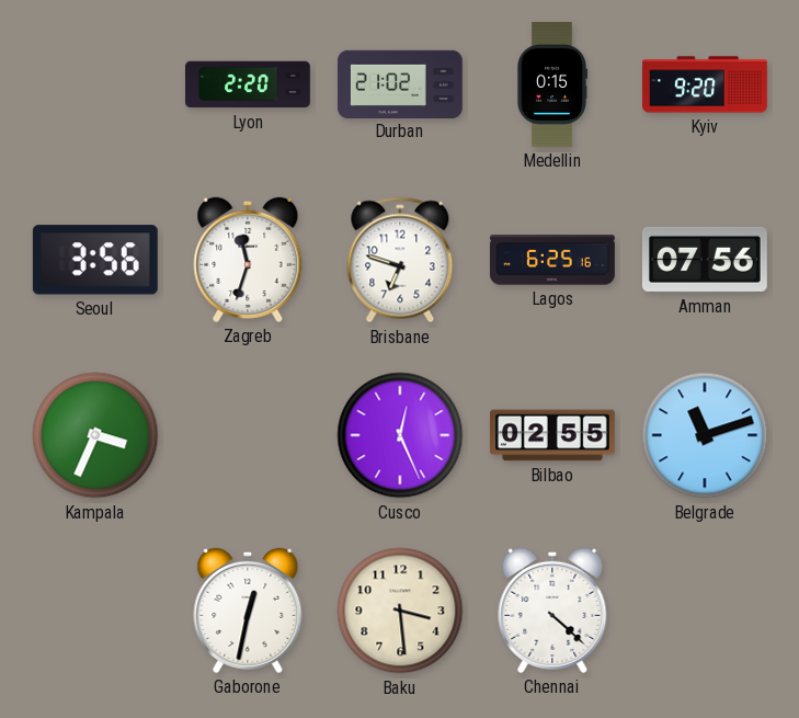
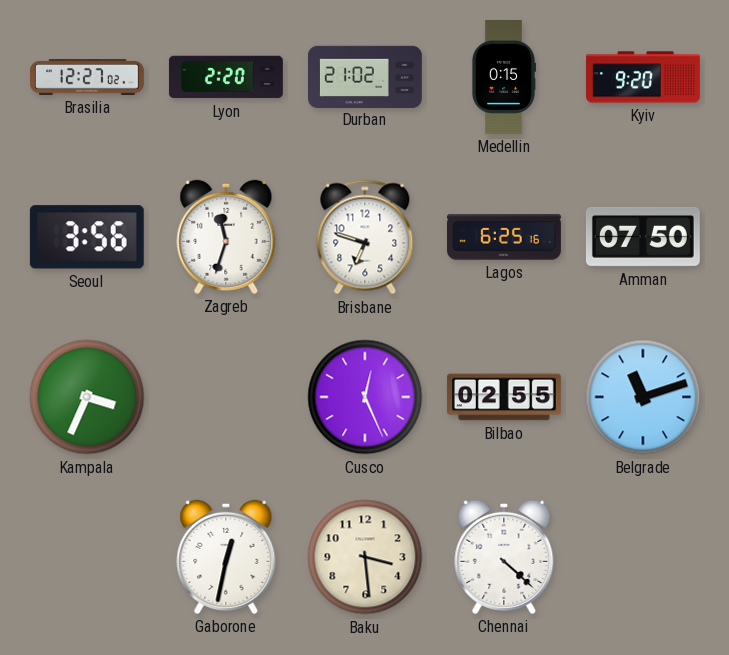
Brasilia: none -> 12:27 (87, 77)
Amman: 07:56 -> 07:50 (643, 237)
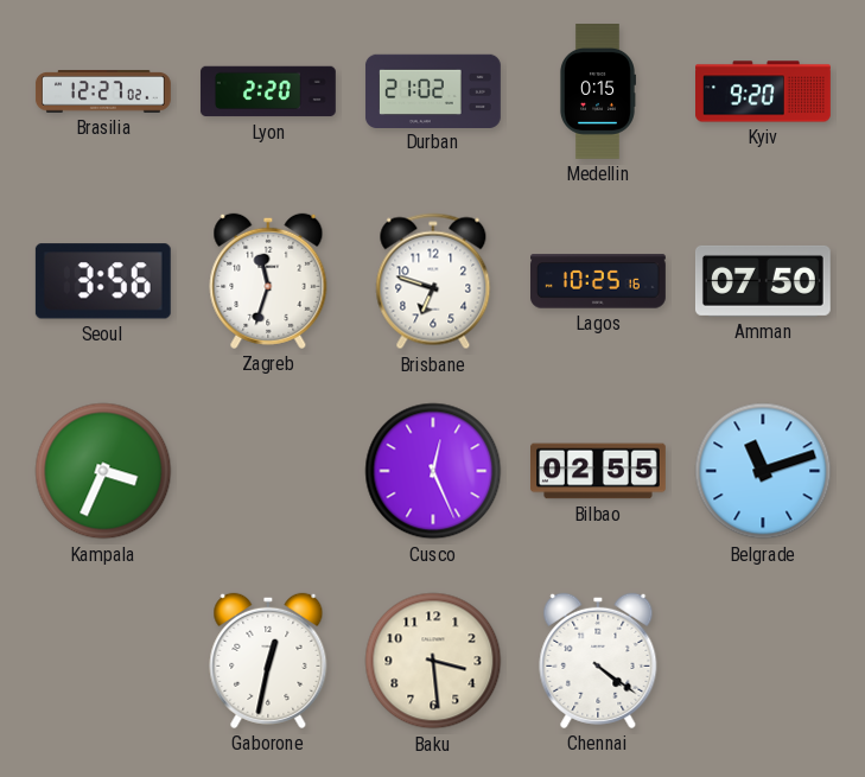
Lagos: 6:25 -> 10:25 (599, 281)
Chennai: 4:22 -> 4:21 (598, 661)
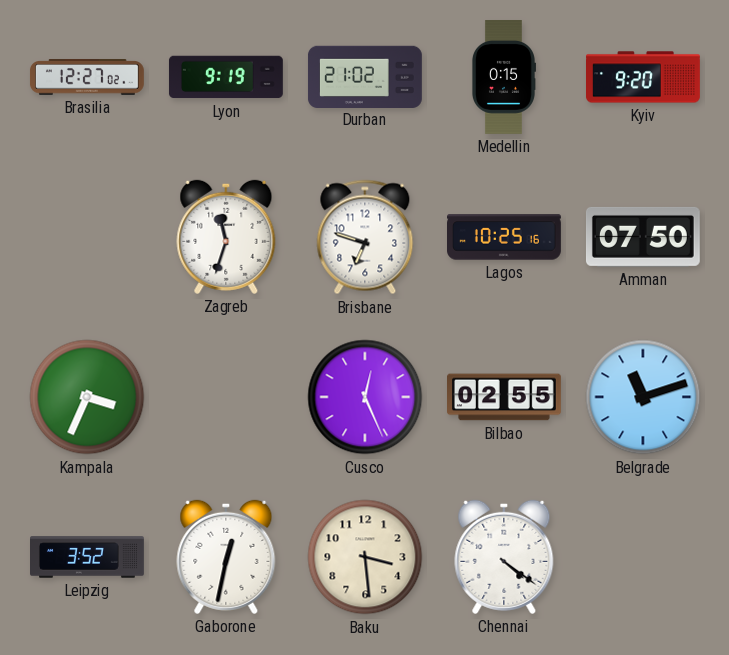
Lyon: 2:20 -> 9:19 (226, 77)
Seoul: 3:56 -> none (103, 281)
Leipzig: none -> 3:52 (88, 557)
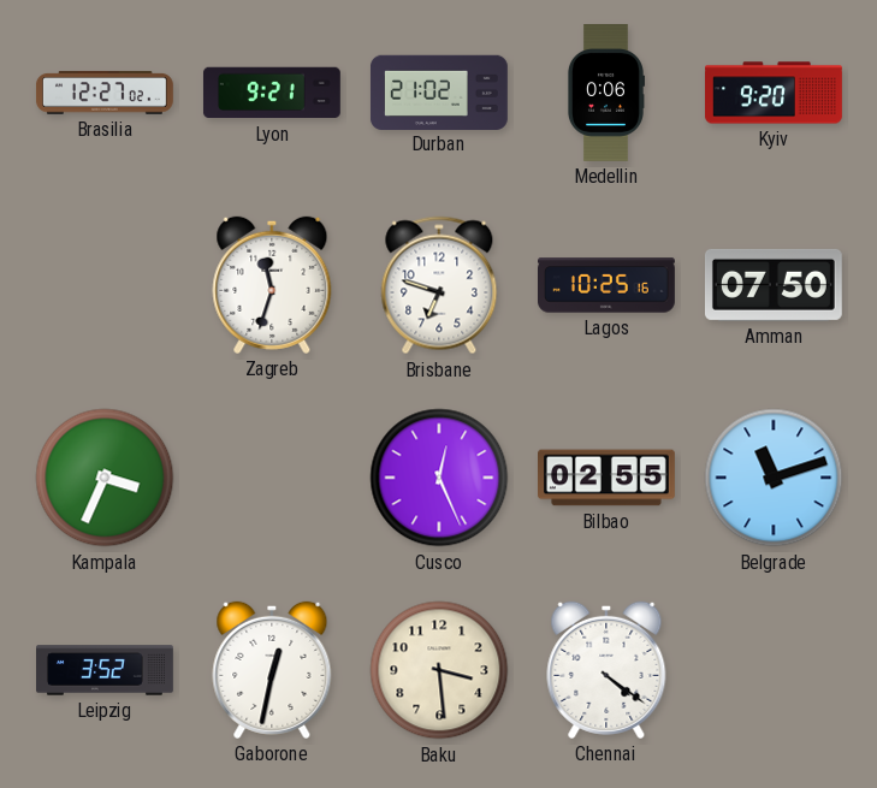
Lyon: 9:19 -> 9:21 (272, 93)
Medellin: 0:15 -> 0:06 (605, 94)
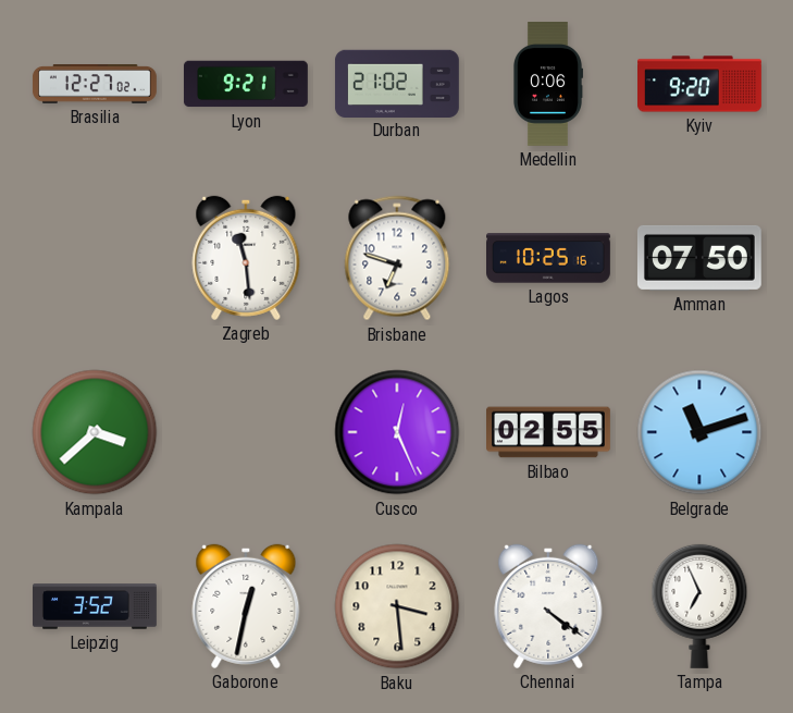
Zagreb: 11:33 -> 11:29 (246, 258)
Kampala: 3:34 -> 3:38 (95, 432)
Tampa: none -> 6:56 (699, 606)
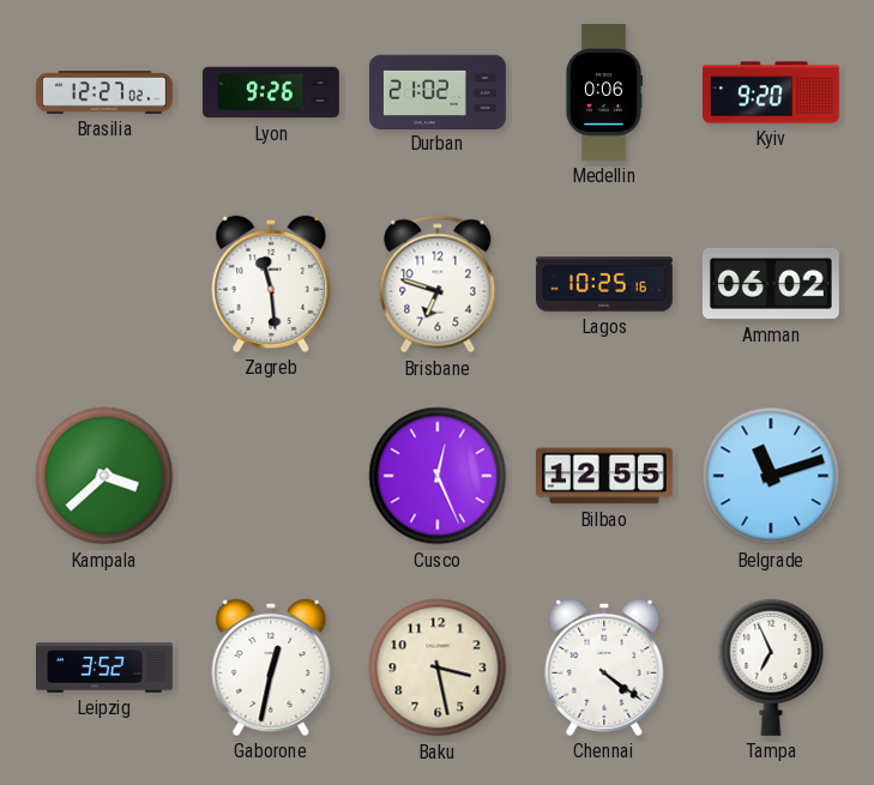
Lyon: 9:21 -> 9:26 (271, 92)
Amman: 07:50 -> 06:02 (771, 284)
Bilbao: 02:55 -> 12:55 (605, 476)
Baku: 3:29 -> 3:28 (438, 668)
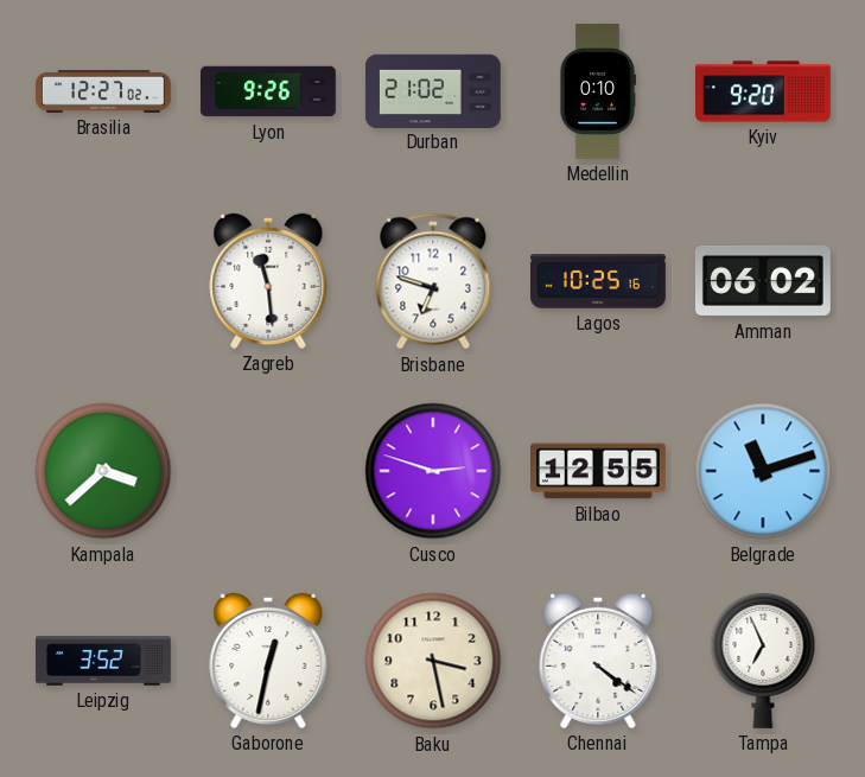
Medellin: 0:06 -> 0:10 (597, 93)
Cusco: 12:26 -> 2:48 (433, 471)
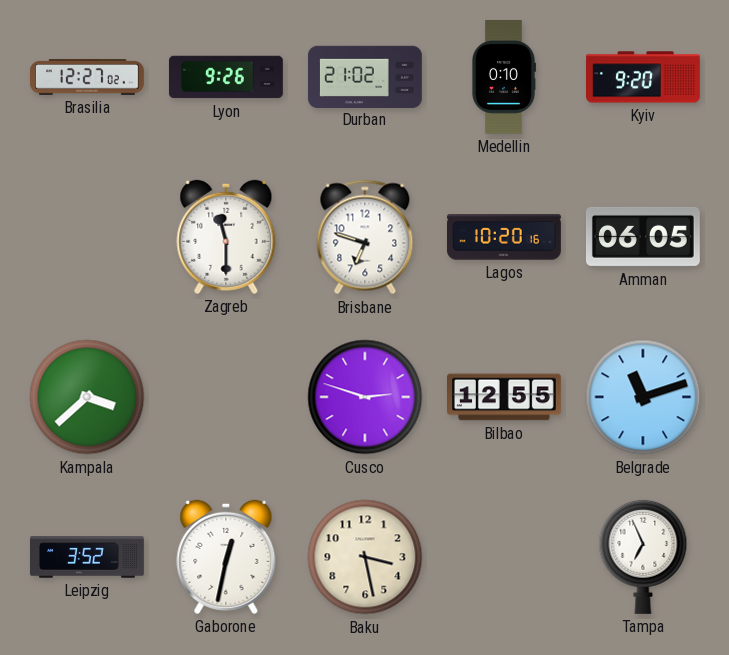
Zagreb: 11:29 -> 11:30 (226, 237)
Lagos: 10:25 -> 10:20 (505, 237)
Amman: 06:02 -> 06:05 (643, 237)
Chennai: 4:21 -> none (598, 661)
